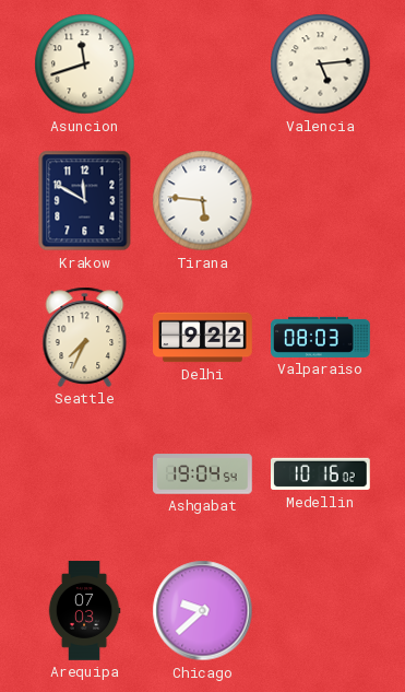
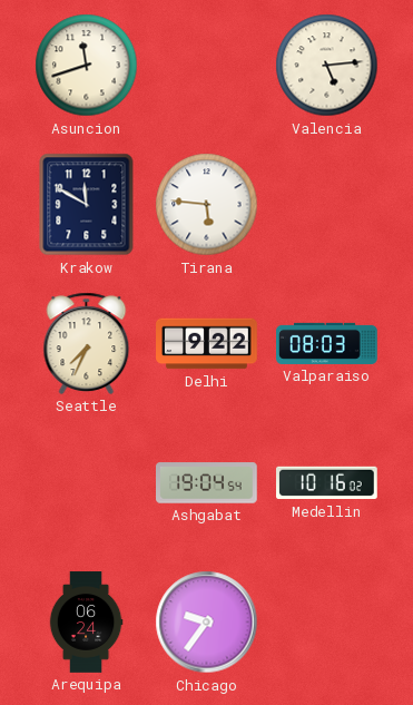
Arequipa: 07:03 -> 06:24 (86, 623)
Chicago: 9:38 -> 9:36 (207, 623)
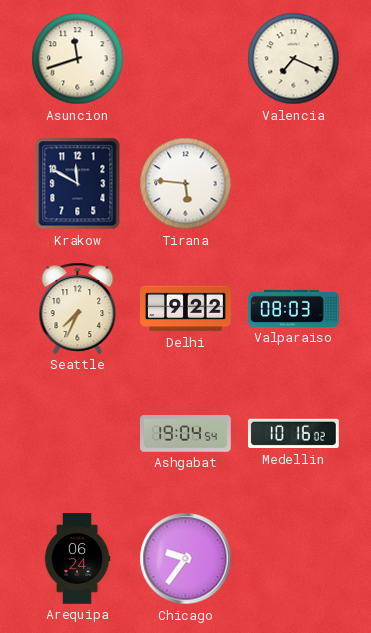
Valencia: 5:14 -> 7:19 (294, 59)
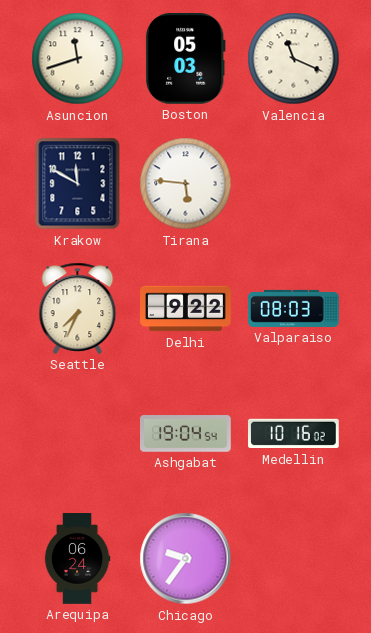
Boston: none -> 05:03 (185, 58)
Valencia: 7:19 -> 11:19 (294, 59)
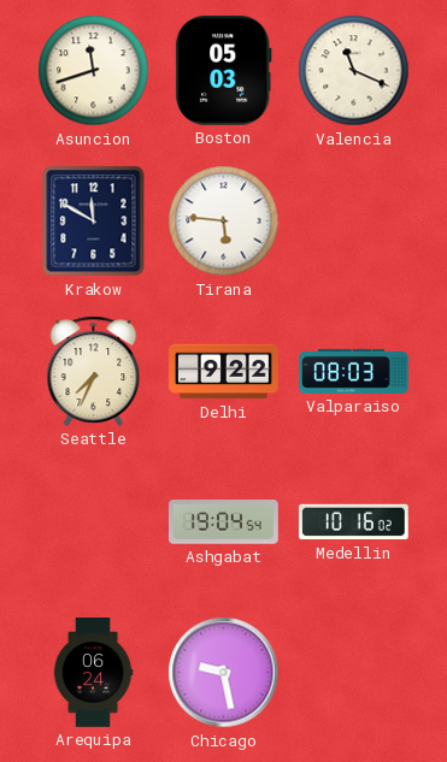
Chicago: 9:36 -> 9:28 (224, 673)
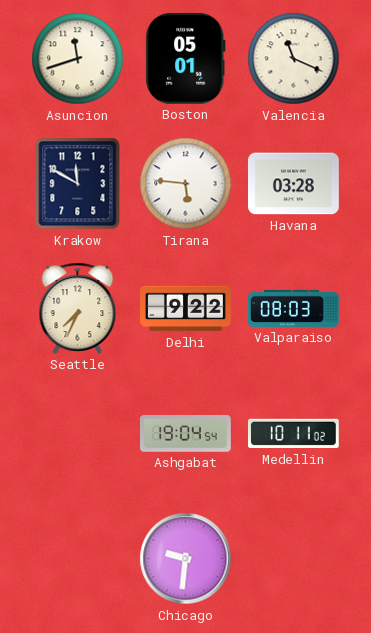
Boston: 05:03 -> 05:01 (185, 58)
Havana: none -> 03:28 (294, 184)
Medellin: 10:16 -> 10:11 (294, 434)
Arequipa: 06:24 -> none (93, 673)
Chicago: 9:28 -> 9:31 (186, 559)
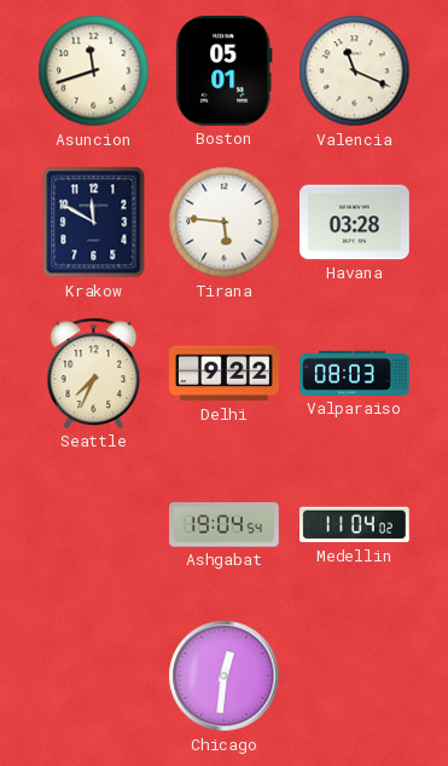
Medellin: 10:11 -> 11:04 (355, 525)
Chicago: 9:31 -> 12:31 (225, 676)
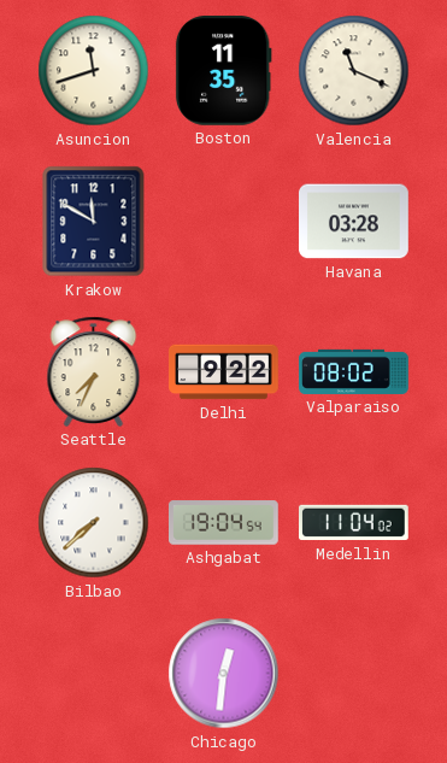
Boston: 05:01 -> 11:35 (223, 70)
Tirana: 5:46 -> none (225, 223)
Valparaiso: 08:03 -> 08:02 (354, 371)
Bilbao: none -> 7:38 (94, 523)
